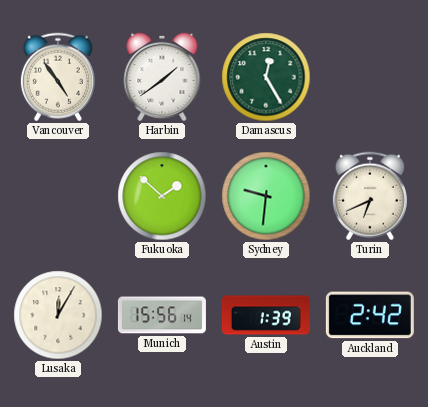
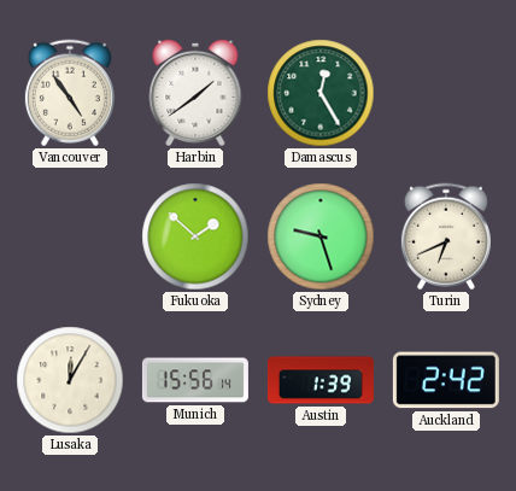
Sydney: 9:31 -> 9:27 (321, 236)
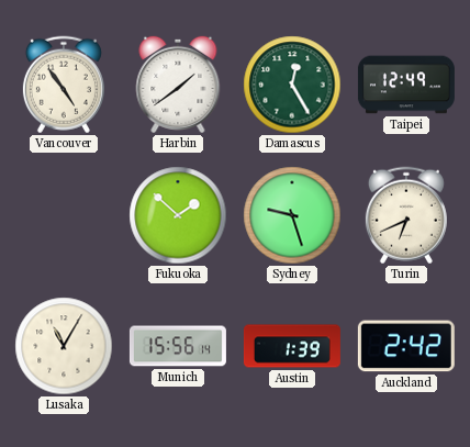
Taipei: none -> 12:49 (406, 85)
Lusaka: 12:05 -> 11:05 (64, 346)
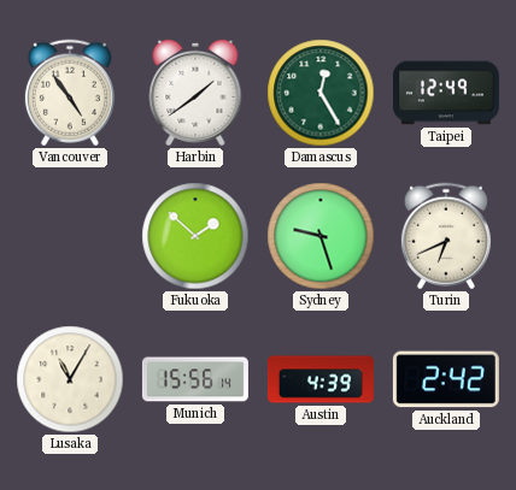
Austin: 1:39 -> 4:39 (321, 379)
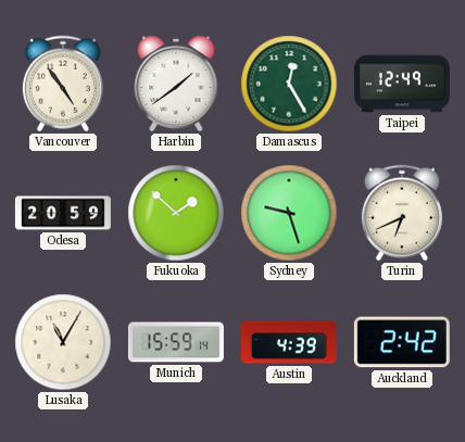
Odesa: none -> 20:59 (63, 213)
Munich: 15:56 -> 15:59 (176, 342)
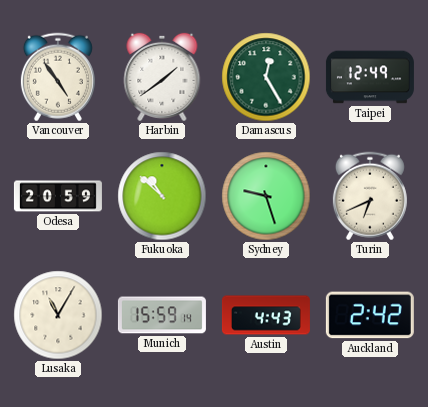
Fukuoka: 1:52 -> 10:52 (162, 196)
Austin: 4:39 -> 4:43 (266, 315)
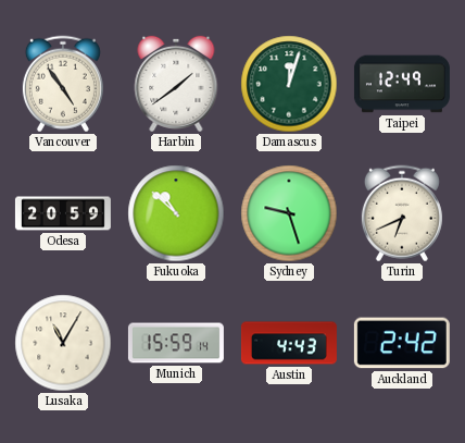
Damascus: 12:25 -> 12:03 (289, 84)
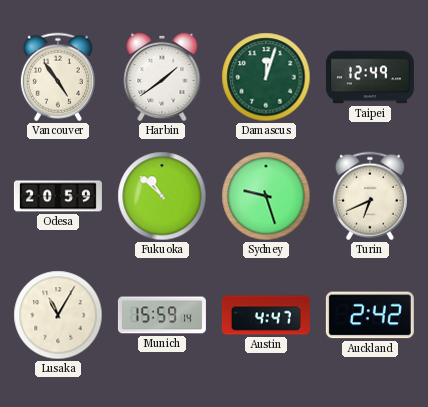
Austin: 4:43 -> 4:47 (266, 315)
